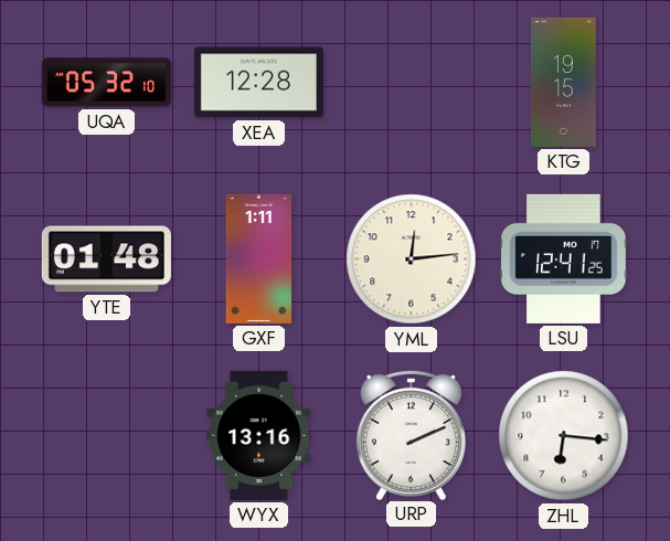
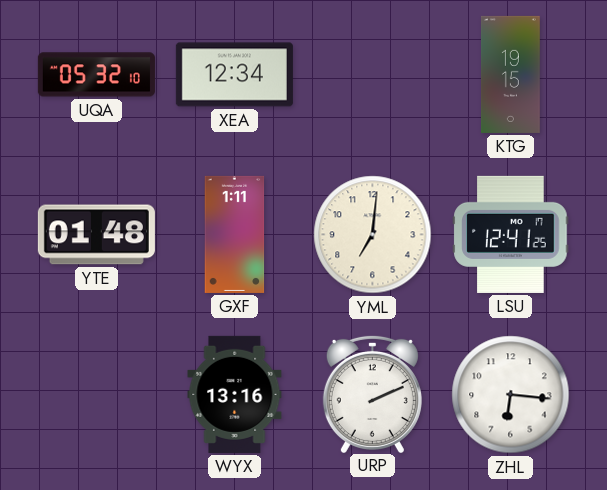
XEA: 12:28 -> 12:34 (234, 75)
YML: 12:14 -> 7:01 (373, 235)
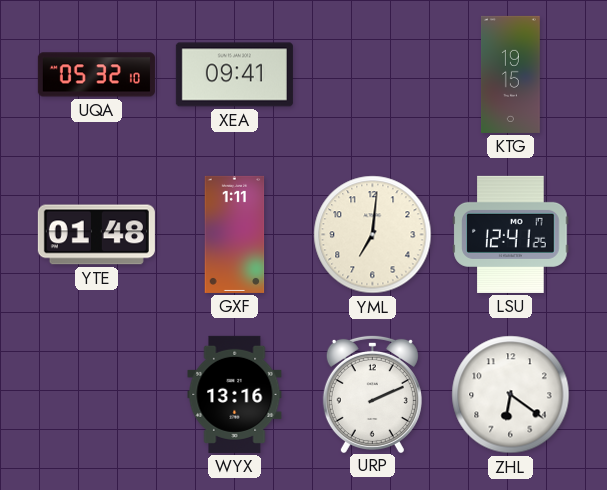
XEA: 12:34 -> 09:41 (234, 75)
ZHL: 6:16 -> 6:21 (511, 395)
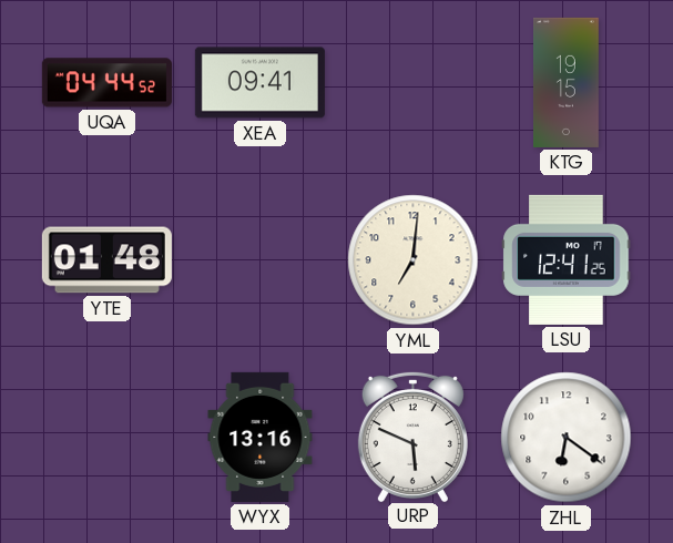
UQA: 05:32 -> 04:44 (106, 83)
GXF: 1:11 -> none (235, 234)
URP: 2:11 -> 5:49 (412, 436)
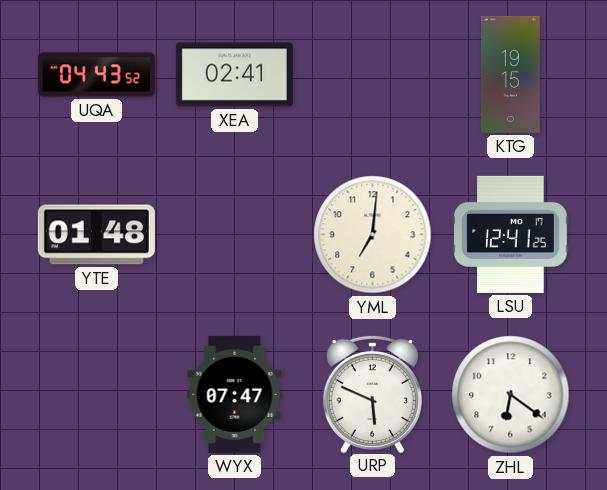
UQA: 04:44 -> 04:43 (96, 75)
XEA: 09:41 -> 02:41 (234, 75)
WYX: 13:16 -> 07:47 (235, 394)
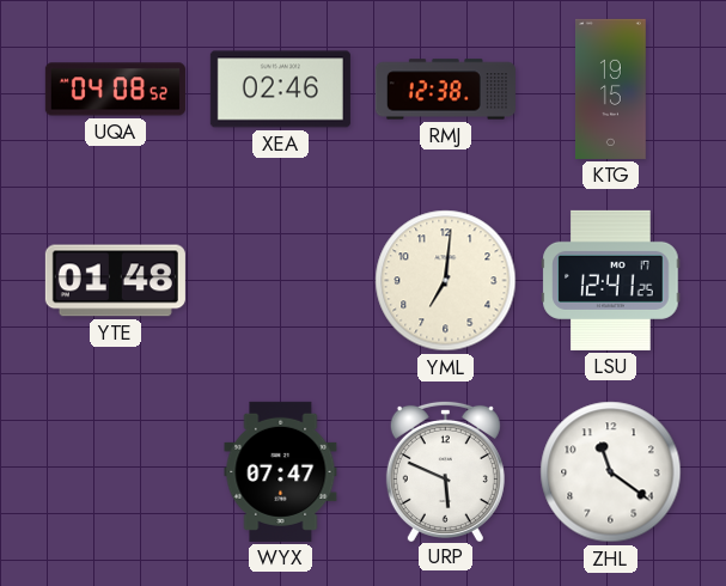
UQA: 04:43 -> 04:08 (115, 90)
XEA: 02:41 -> 02:46 (280, 90)
RMJ: none -> 12:38 (445, 90)
ZHL: 6:21 -> 11:21 (611, 472)
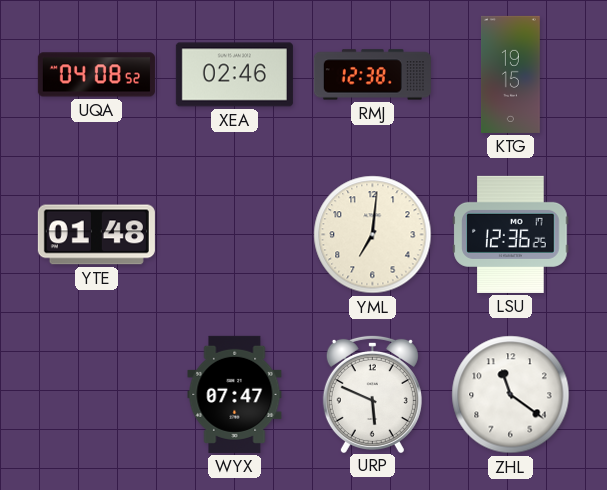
LSU: 12:41 -> 12:36 (511, 234)
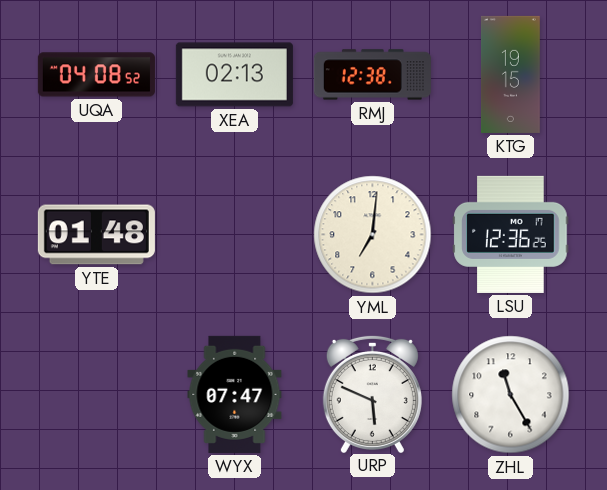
XEA: 02:46 -> 02:13 (234, 75)
ZHL: 11:21 -> 11:25 (511, 395)
